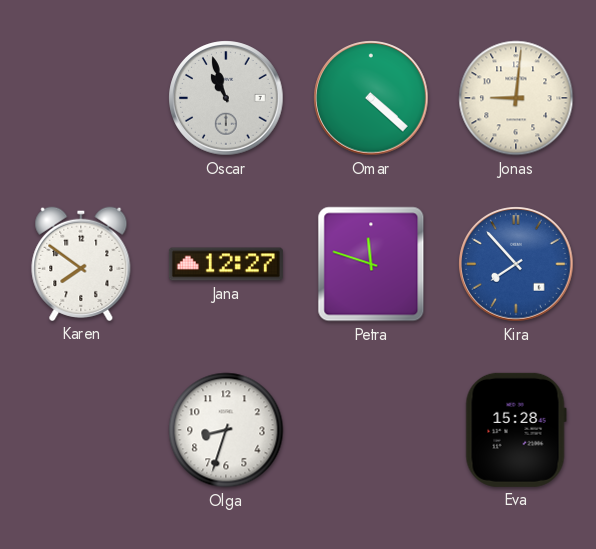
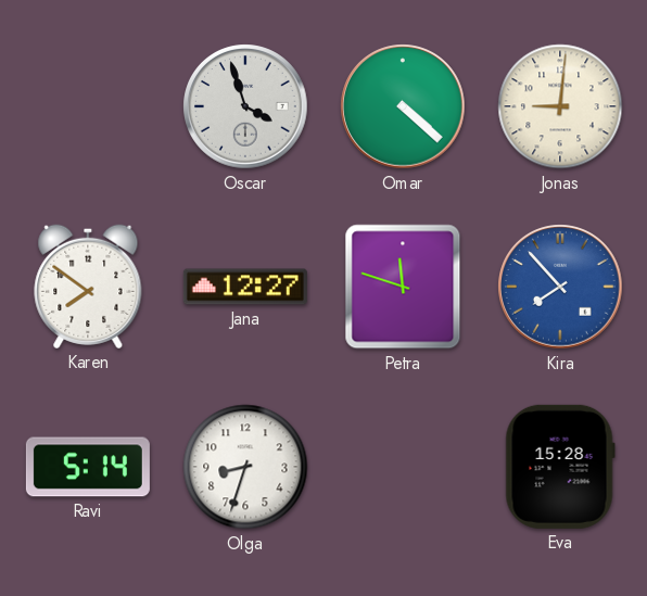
Oscar: 10:57 -> 3:57 (245, 106)
Ravi: none -> 5:14 (88, 467)
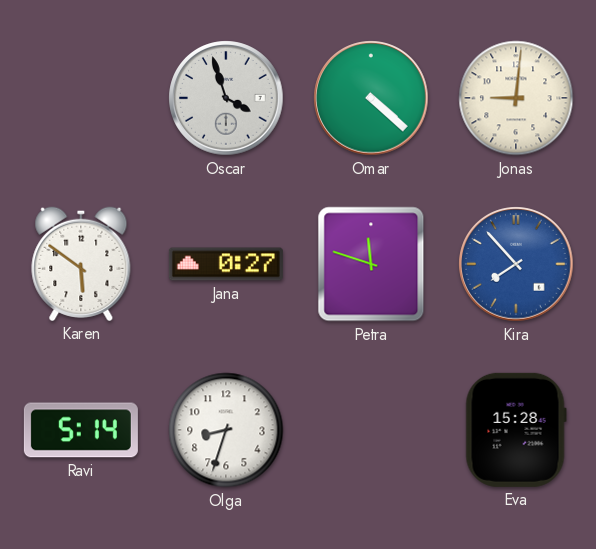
Karen: 7:51 -> 5:51 (81, 264)
Jana: 12:27 -> 0:27 (226, 264)
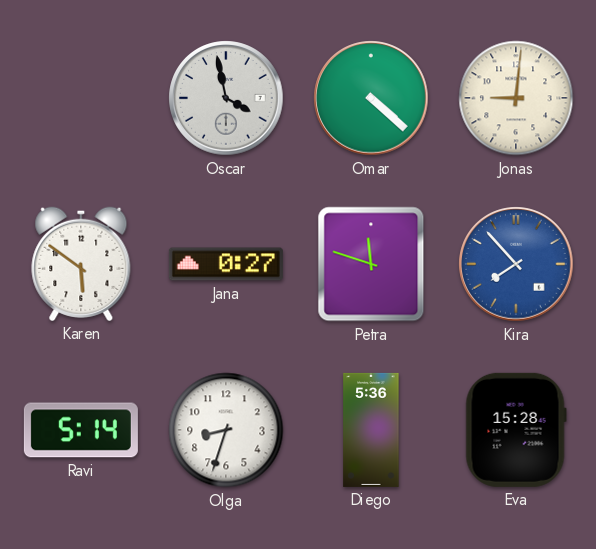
Oscar: 3:57 -> 3:58 (226, 98)
Diego: none -> 5:36 (371, 430)
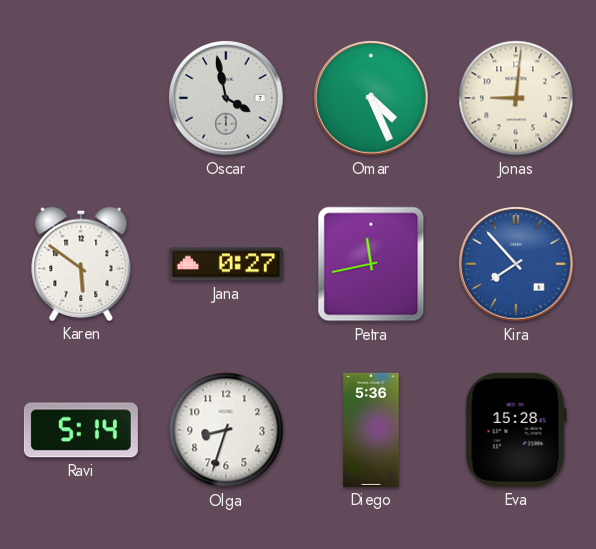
Omar: 4:22 -> 4:26 (371, 98)
Petra: 11:48 -> 11:43 (371, 264)
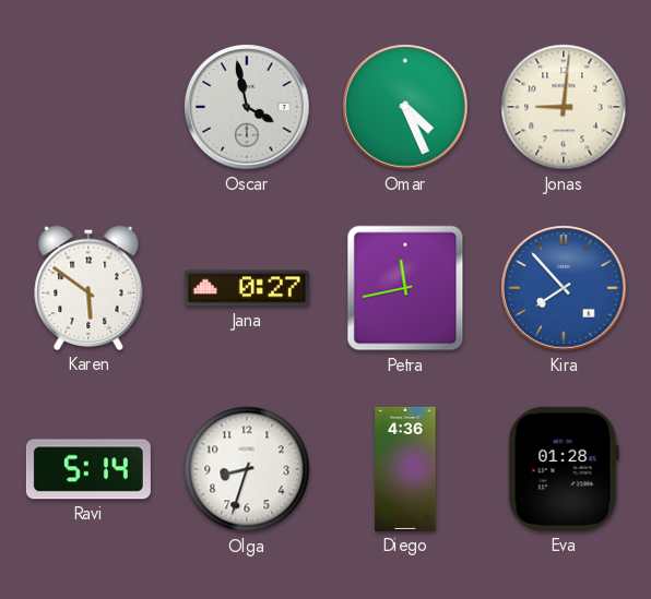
Diego: 5:36 -> 4:36 (405, 469)
Eva: 15:28 -> 01:28 (564, 469)
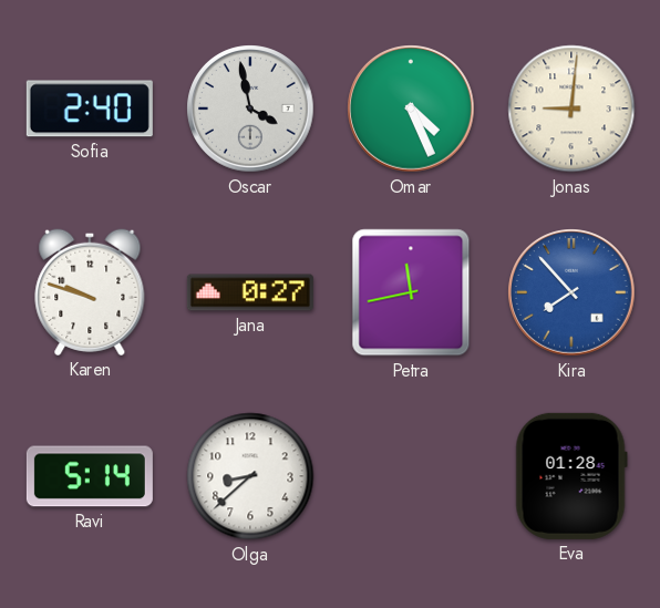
Sofia: none -> 2:40 (90, 109)
Karen: 5:51 -> 9:48 (90, 292)
Olga: 8:33 -> 8:38 (250, 476)
Diego: 4:36 -> none (405, 469)
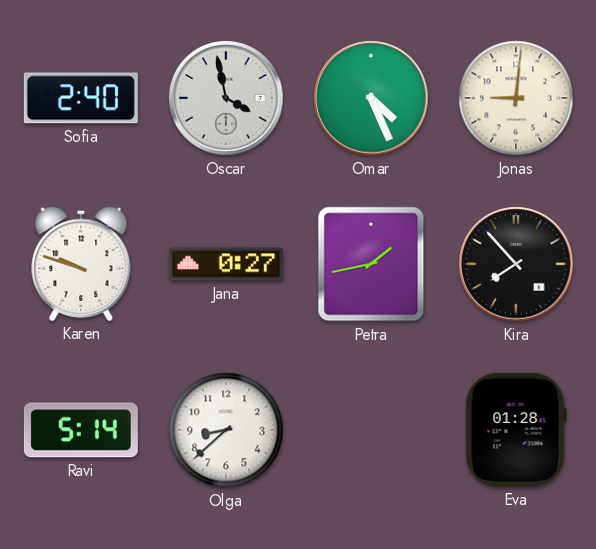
Petra: 11:43 -> 1:43 (371, 264)
Kira dial: blue -> black (516, 264)
